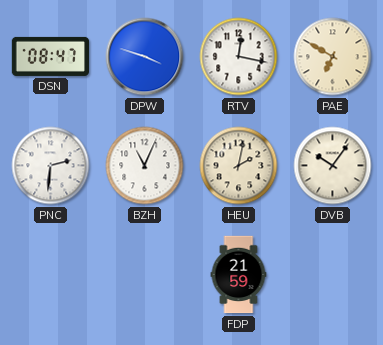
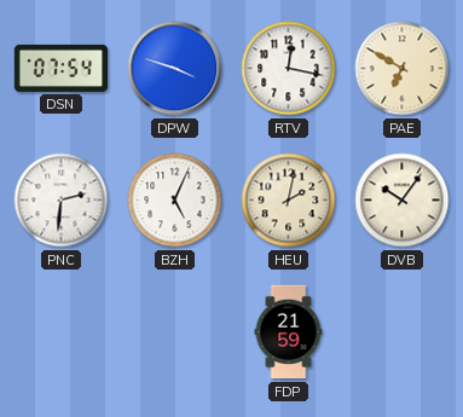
DSN: 08:47 -> 07:54 (62, 68)
BZH: 11:04 -> 5:04 (175, 201)
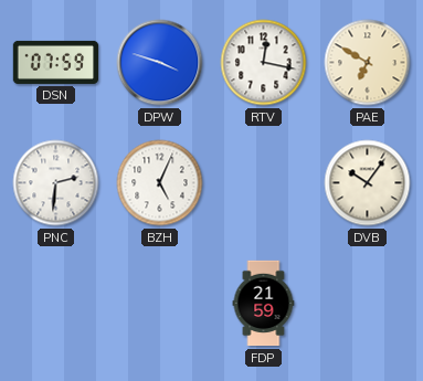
DSN: 07:54 -> 07:59 (56, 62)
HEU: 2:02 -> none (289, 201)
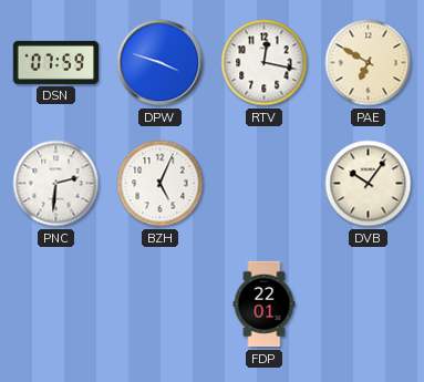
FDP: 21:59 -> 22:01 (265, 304)
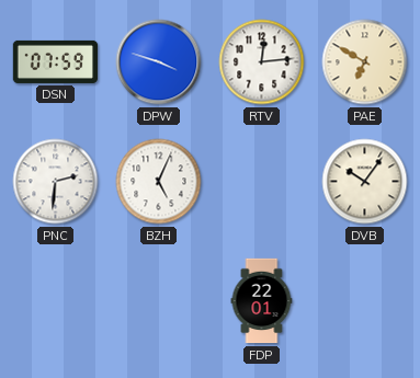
RTV: 12:17 -> 12:14 (262, 62)
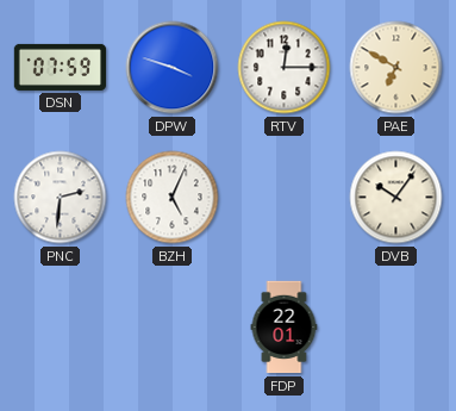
RTV: 12:14 -> 12:15 (285, 68)
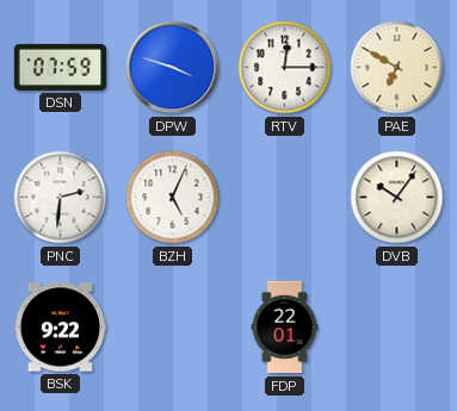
BSK: none -> 9:22 (61, 328)
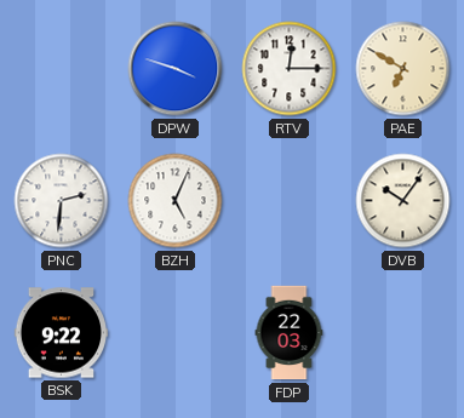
DSN: 07:59 -> none (61, 67)
FDP: 22:01 -> 22:03 (290, 333)
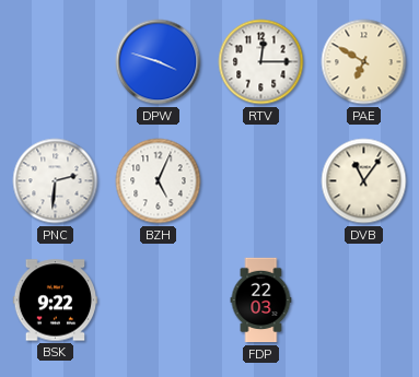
DVB: 10:06 -> 11:06 (364, 181)
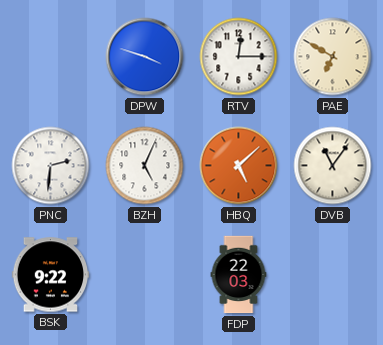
HBQ: none -> 5:08 (239, 166)
